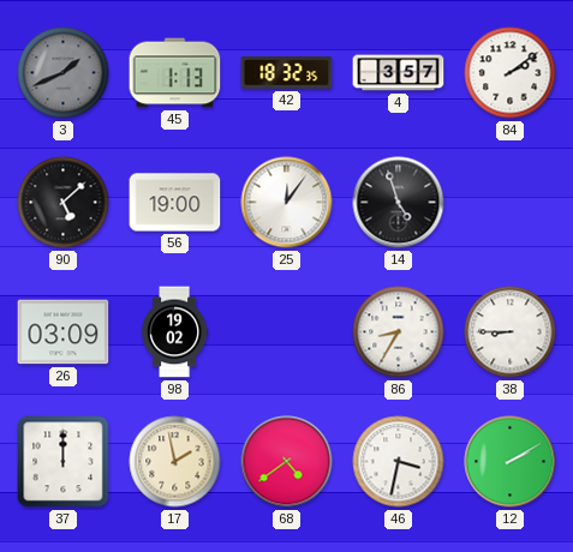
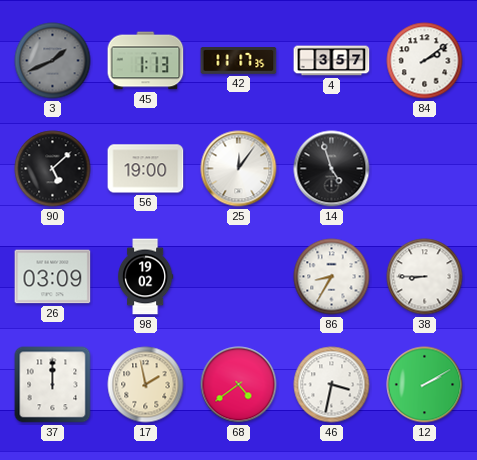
42: 18:32 -> 11:17 (239, 61)
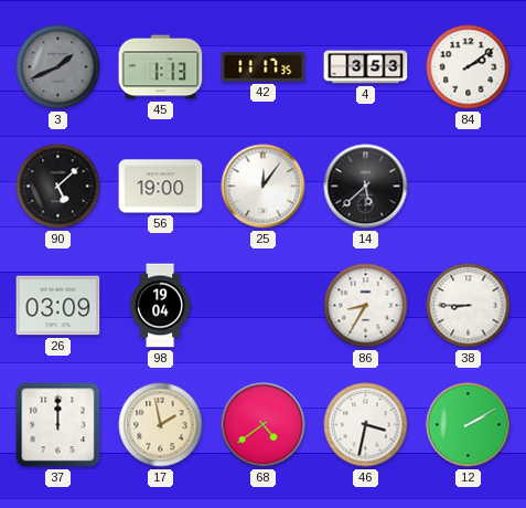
4: 3:57 -> 3:53 (366, 67)
14: 4:57 -> 5:38 (366, 187)
98: 19:02 -> 19:04 (161, 306)
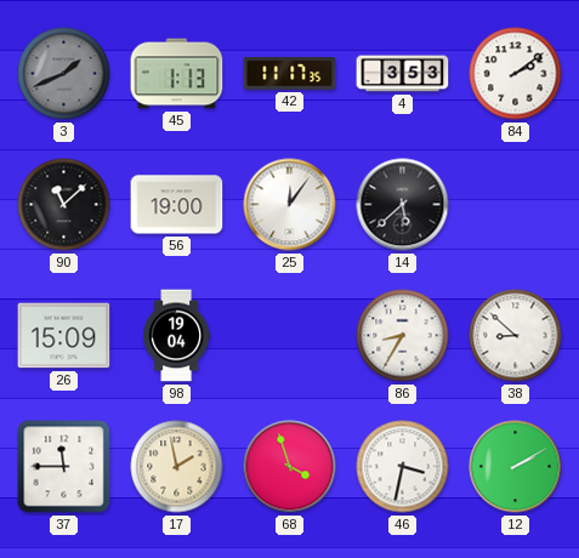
90: 5:08 -> 11:08 (64, 205)
26: 03:09 -> 15:09 (64, 336)
38: 8:45 -> 8:52 (516, 336)
37: 12:00 -> 11:45 (64, 467)
68: 4:39 -> 3:57 (290, 467)
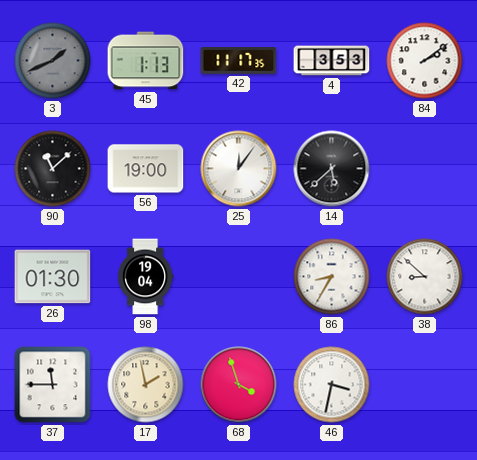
26: 15:09 -> 01:30 (53, 277)
12: 2:10 -> none (516, 467)
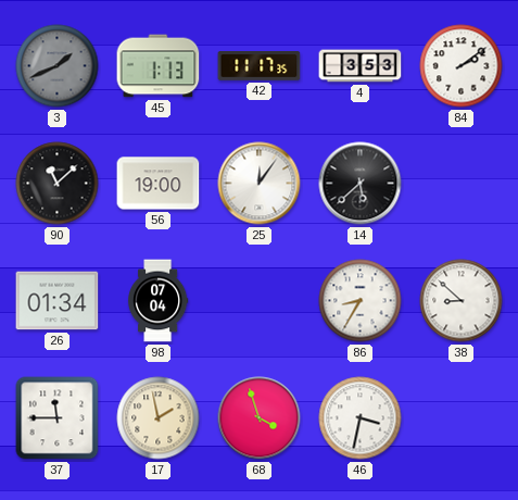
26: 01:30 -> 01:34 (58, 301)
98: 19:04 -> 07:04 (159, 301)
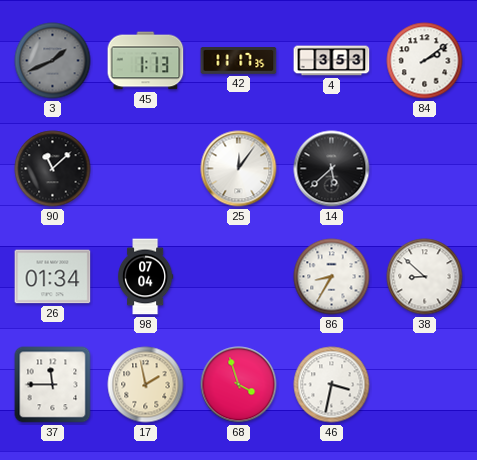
56: 19:00 -> none (159, 184)
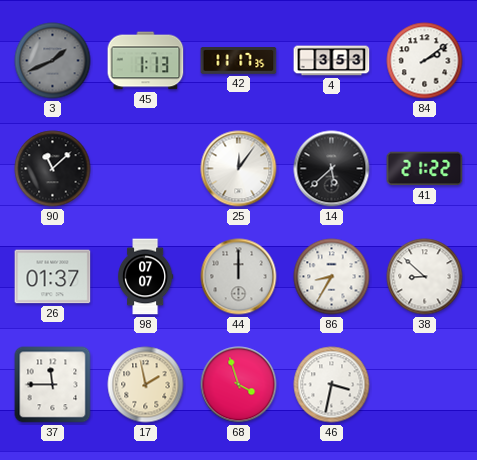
41: none -> 21:22 (425, 169)
26: 01:34 -> 01:37 (53, 277)
98: 07:04 -> 07:07 (146, 277)
44: none -> 12:00 (239, 277)
